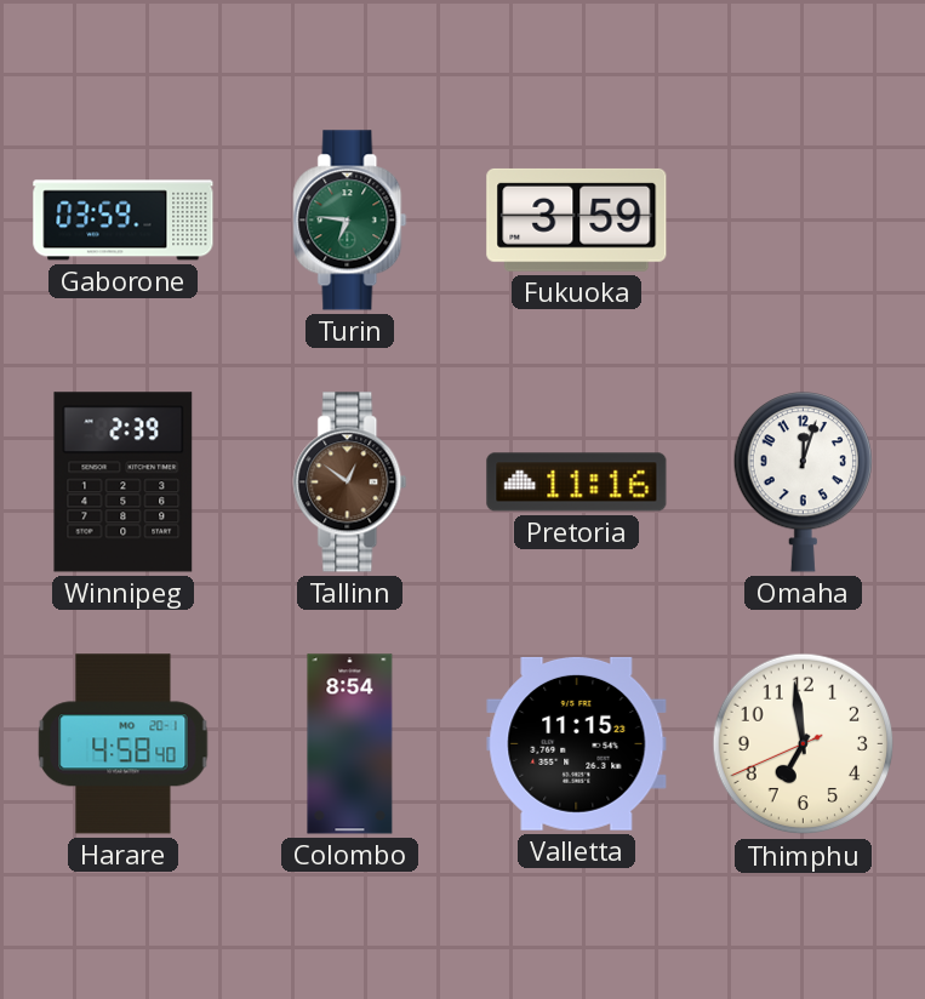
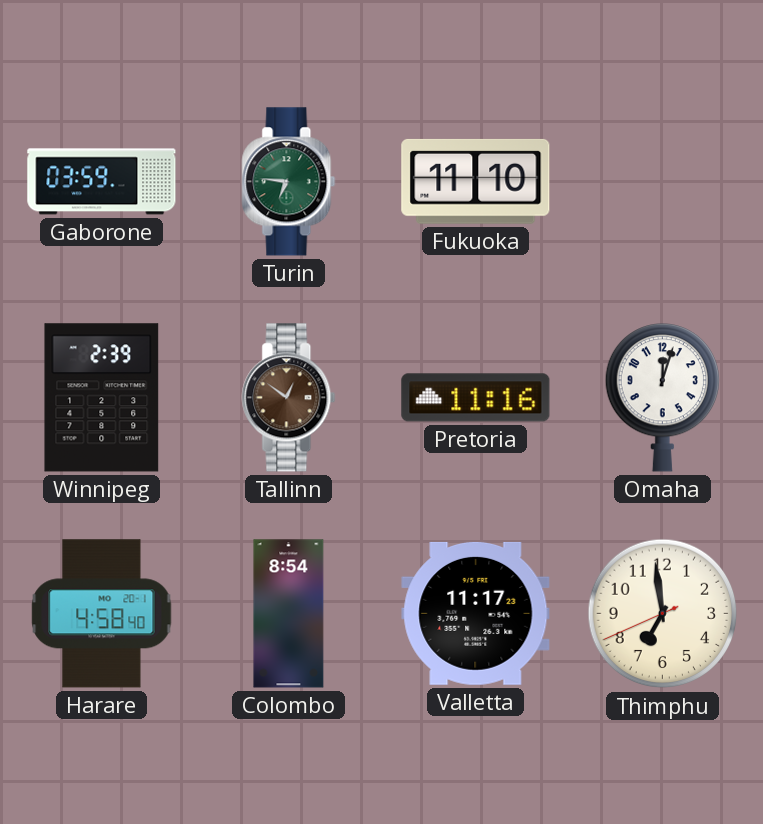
Fukuoka: 3:59 -> 11:10 (476, 181)
Valletta: 11:15 -> 11:17 (476, 613)
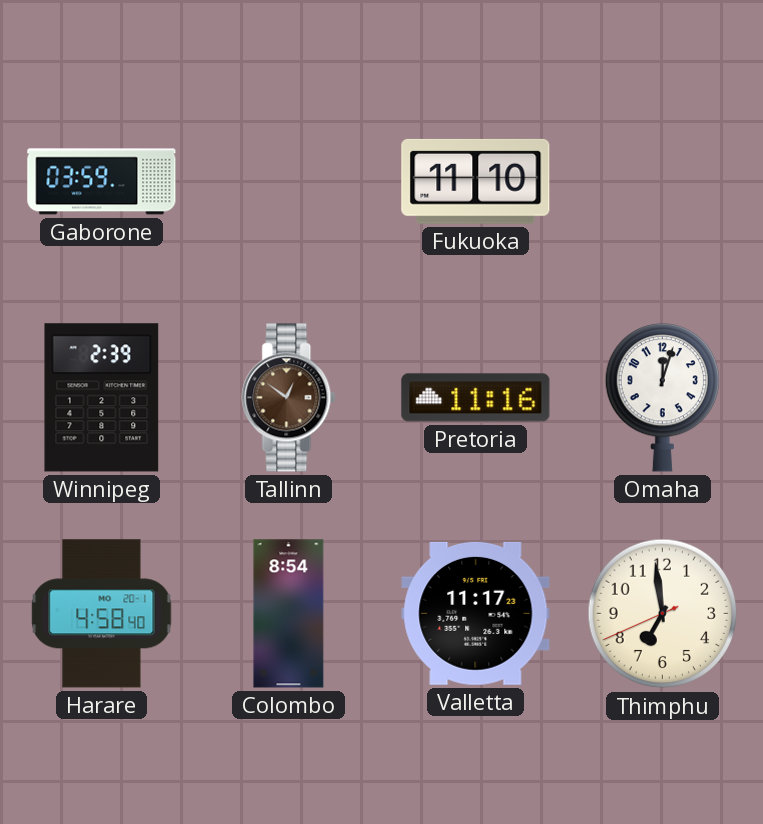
Turin: 6:46 -> none (289, 182)
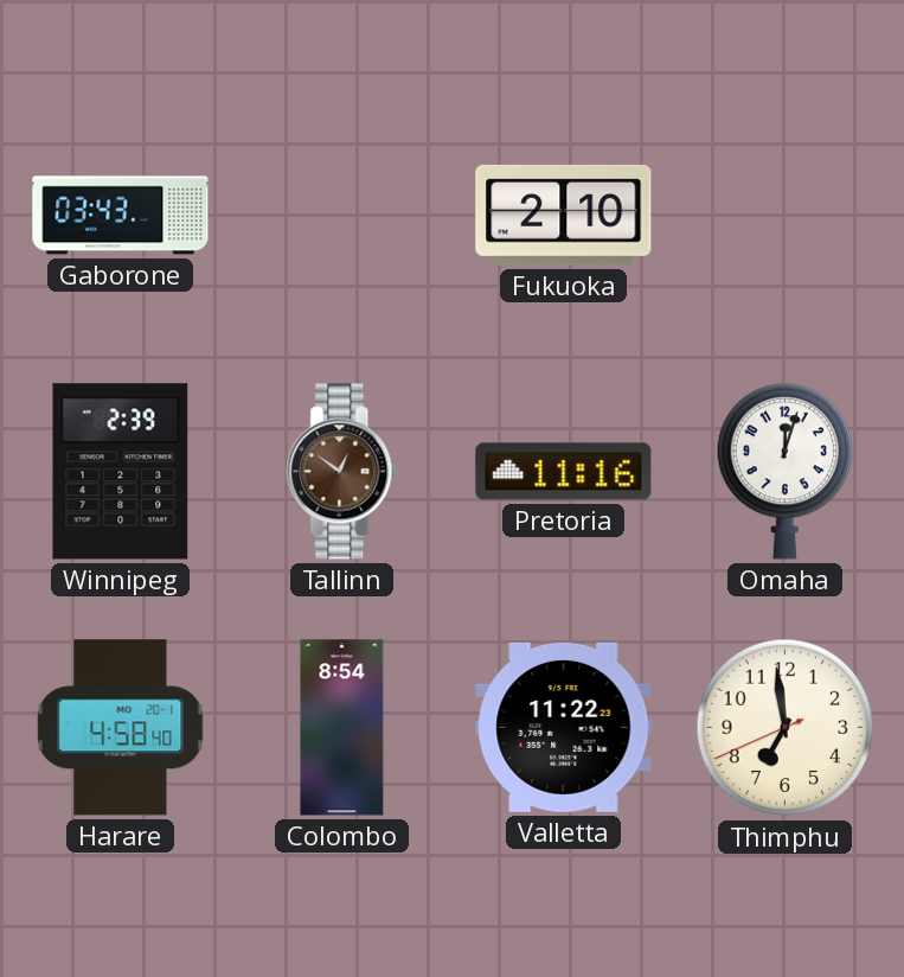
Gaborone: 03:59 -> 03:43 (121, 216)
Fukuoka: 11:10 -> 2:10 (564, 215)
Valletta: 11:17 -> 11:22 (564, 727)
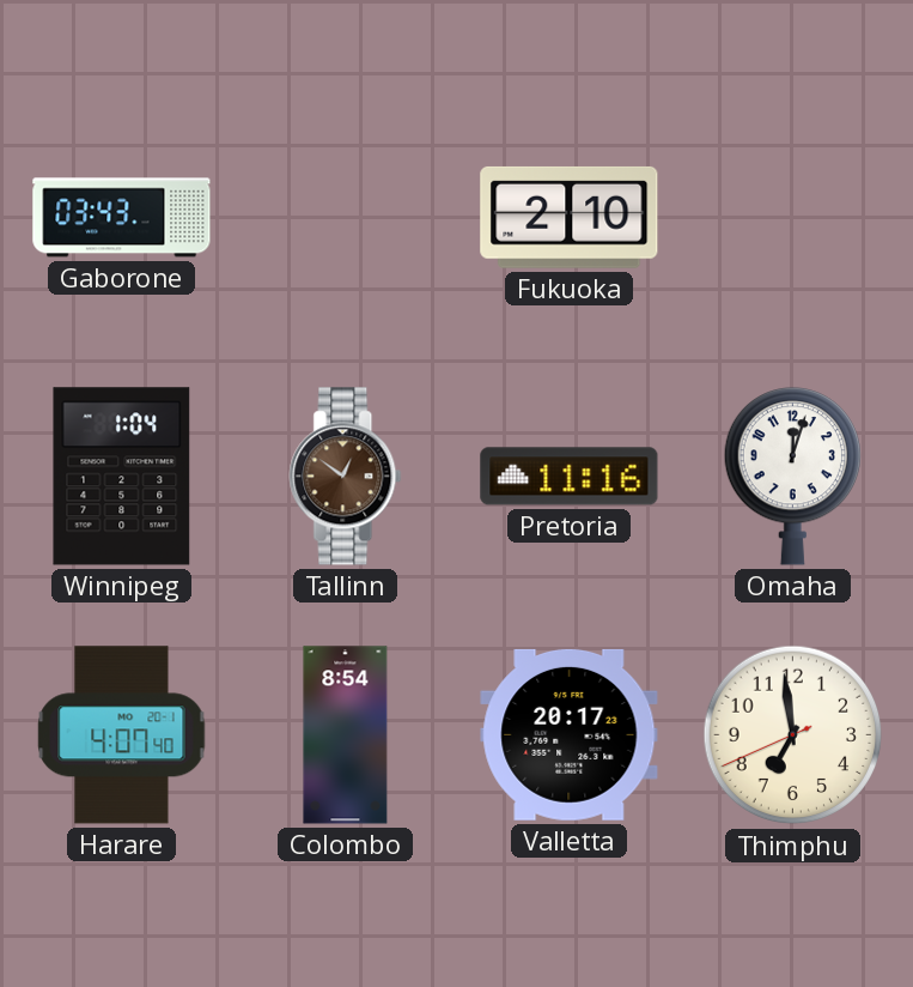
Winnipeg: 2:39 -> 1:04 (122, 477)
Harare: 4:58 -> 4:07 (122, 735)
Valletta: 11:22 -> 20:17 (570, 734)
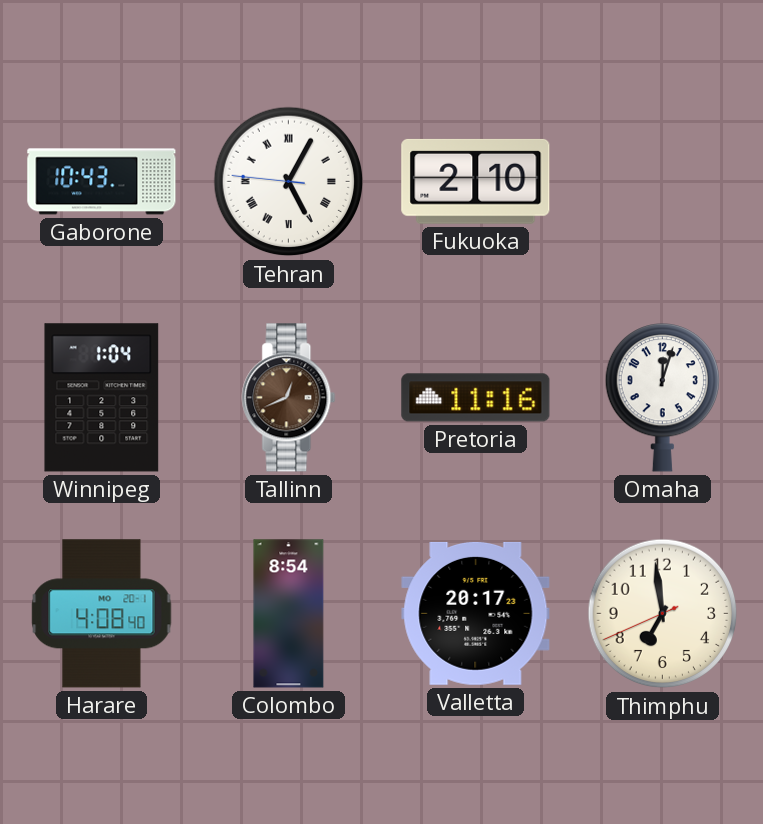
Gaborone: 03:43 -> 10:43 (102, 182)
Tehran: none -> 5:04 (289, 182)
Tallinn: 12:51 -> 12:41 (289, 398)
Harare: 4:07 -> 4:08 (102, 614)
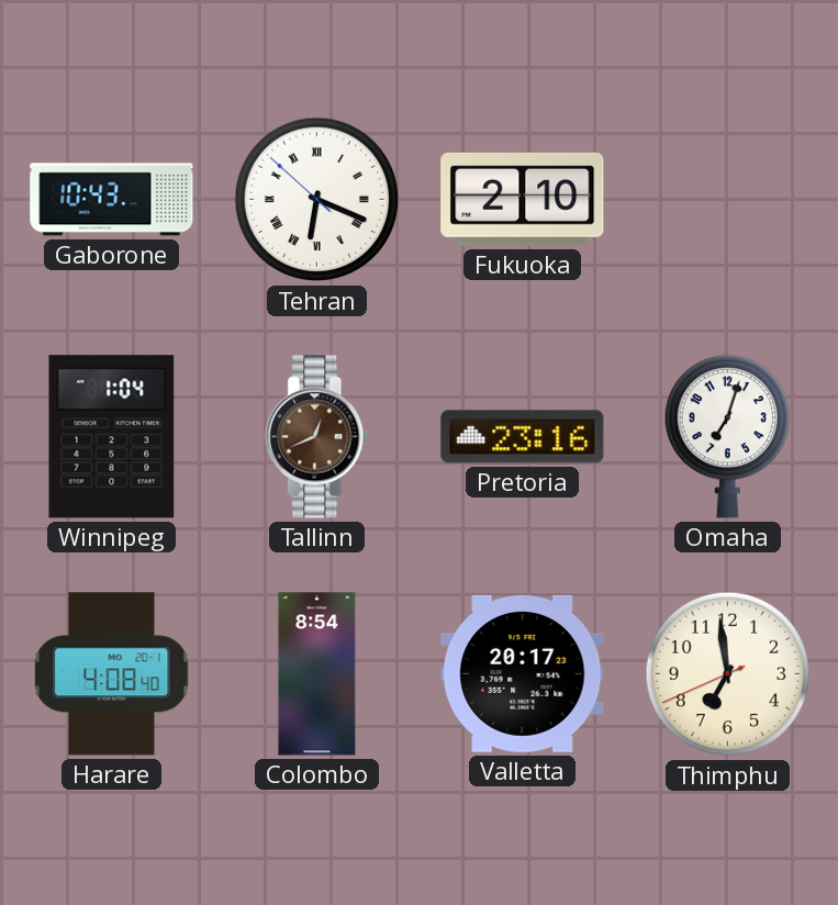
Tehran: 5:04 -> 6:18 (317, 200)
Pretoria: 11:16 -> 23:16 (523, 437)
Omaha: 12:03 -> 7:03 (727, 437)
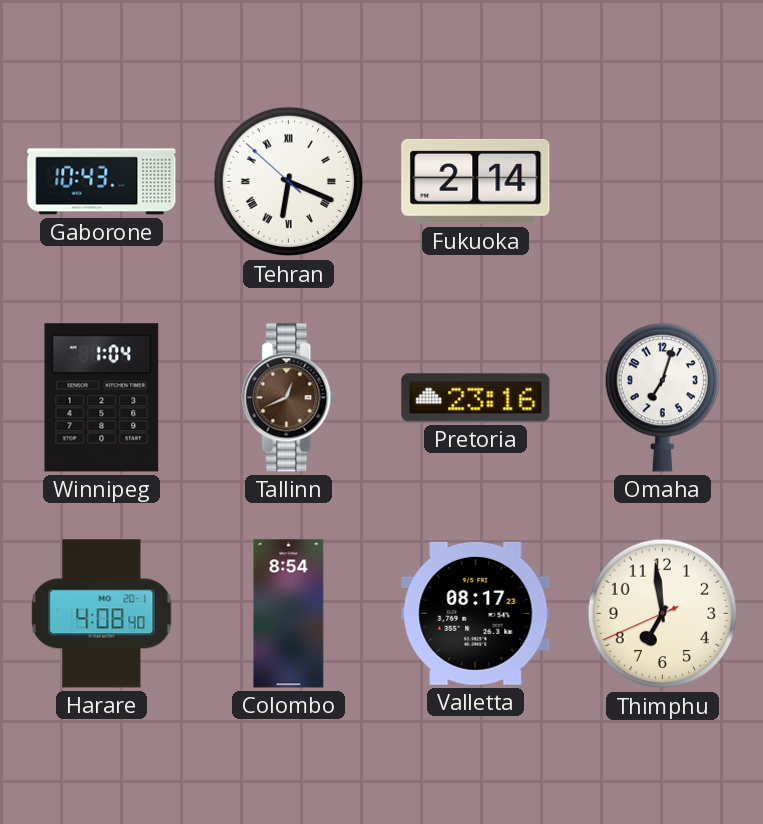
Fukuoka: 2:10 -> 2:14 (476, 181)
Valletta: 20:17 -> 08:17 (476, 613)
